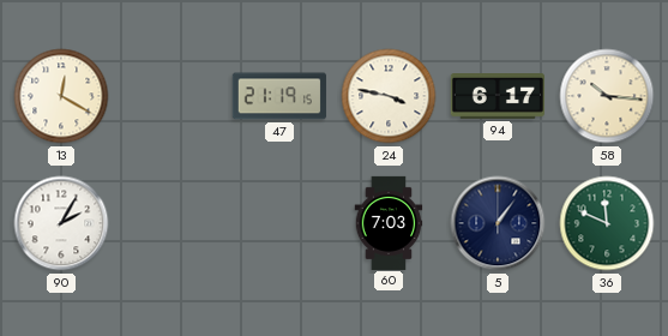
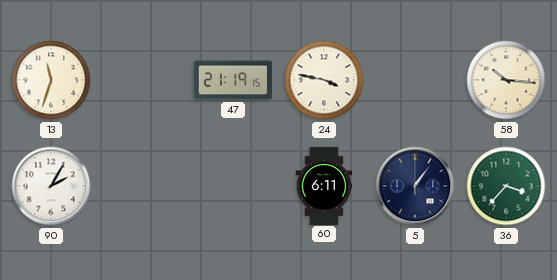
13: 12:20 -> 11:33 (51, 80)
94: 6:17 -> none (497, 97)
60: 7:03 -> 6:11 (324, 185)
36: 11:49 -> 3:37 (506, 186)
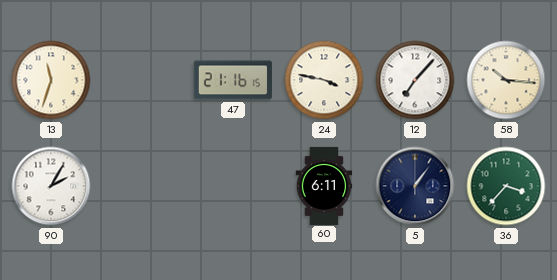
47: 21:19 -> 21:16 (233, 80)
12: none -> 7:07 (415, 80)
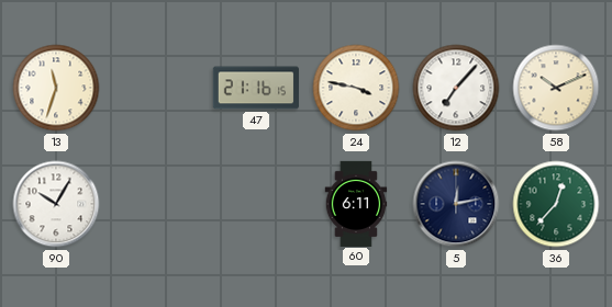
58: 10:16 -> 10:11 (556, 88)
90: 2:05 -> 10:05 (56, 204)
5: 1:06 -> 12:13 (456, 204)
36: 3:37 -> 12:37 (556, 204)
